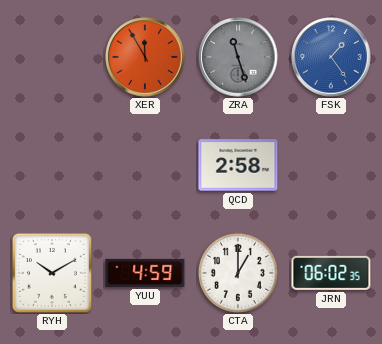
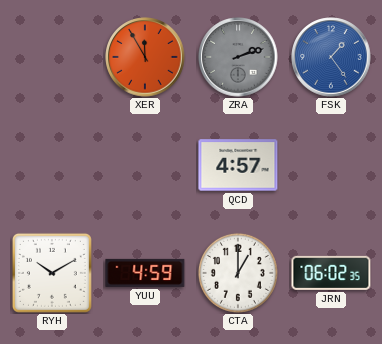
ZRA: 11:27 -> 2:12 (238, 57)
QCD: 2:58 -> 4:57 (238, 165)
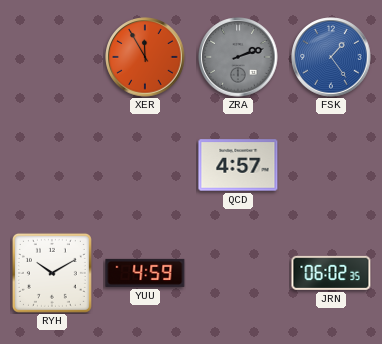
CTA: 1:00 -> none (238, 273)
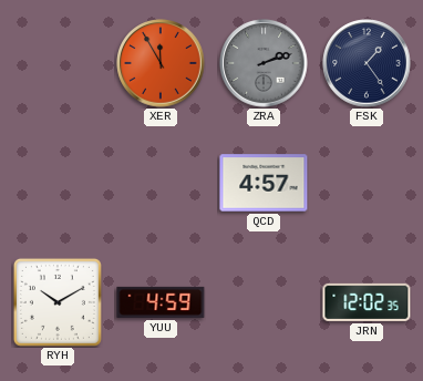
FSK dial: blue -> navy (367, 63)
JRN: 06:02 -> 12:02 (367, 302)
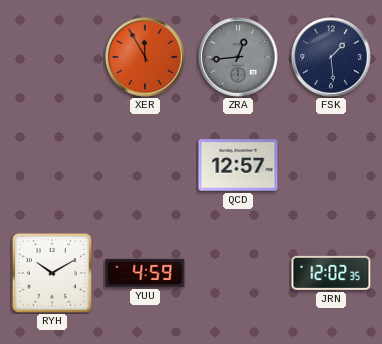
ZRA: 2:12 -> 12:44 (238, 57)
FSK: 1:24 -> 1:29 (331, 57)
QCD: 4:57 -> 12:57 (238, 165)
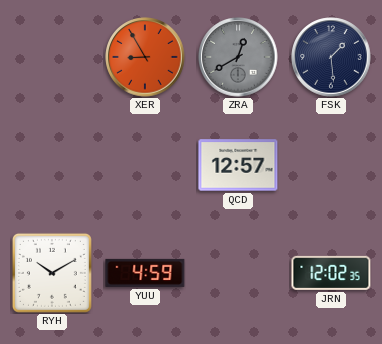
XER: 11:55 -> 8:55 (145, 57)
ZRA: 12:44 -> 12:40 (238, 57)
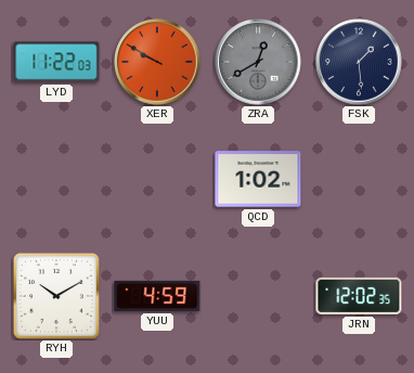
LYD: none -> 11:22 (56, 62)
XER: 8:55 -> 9:50 (157, 62)
QCD: 12:57 -> 1:02 (258, 179)
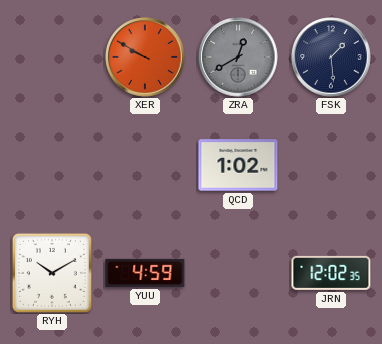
LYD: 11:22 -> none (56, 62)
